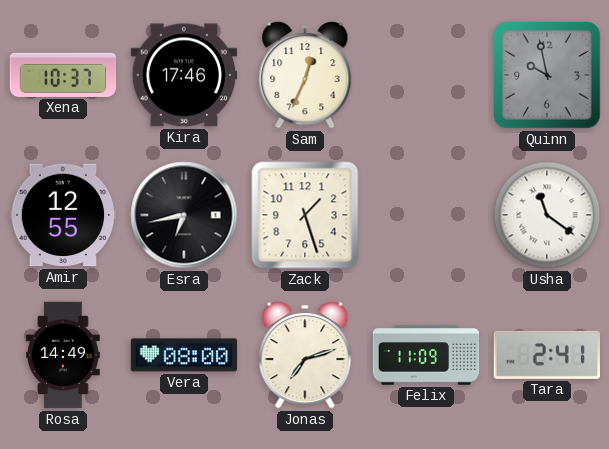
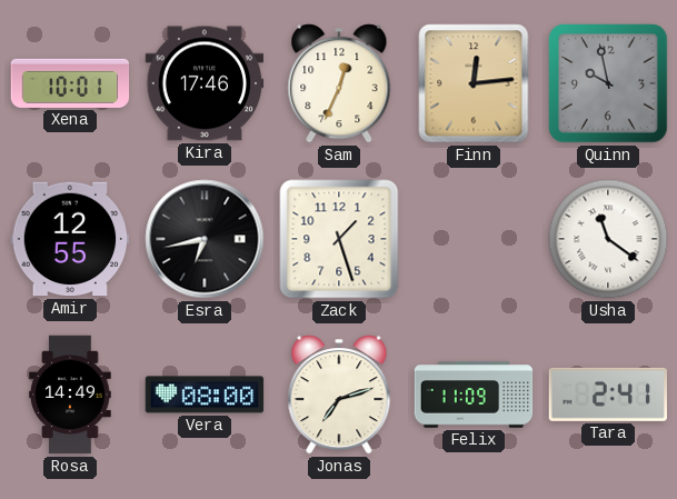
Xena: 10:37 -> 10:01 (70, 83)
Finn: none -> 12:14 (474, 83)
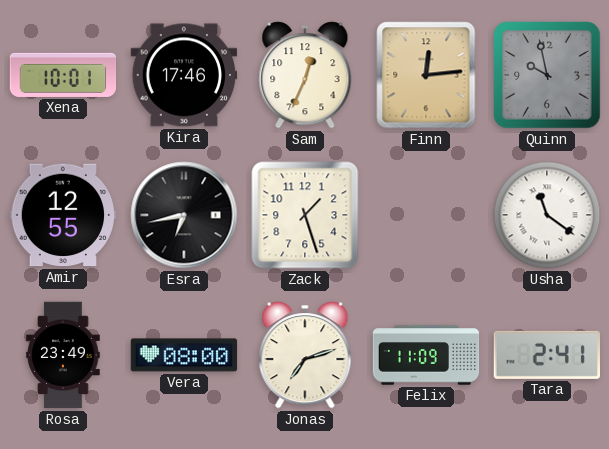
Rosa: 14:49 -> 23:49 (63, 355)
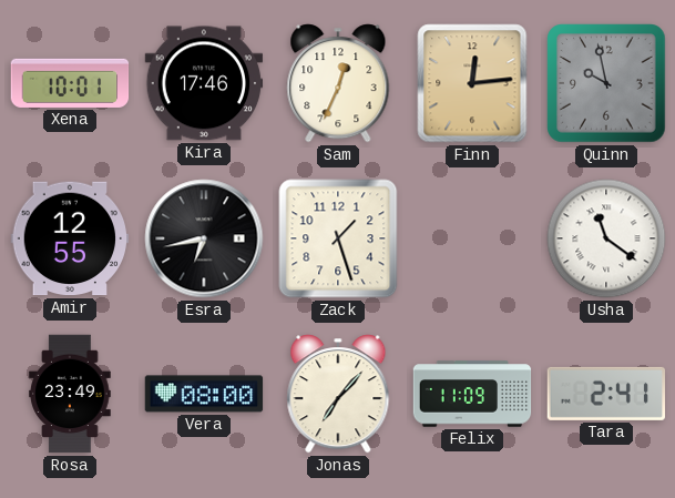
Jonas: 7:12 -> 7:07 (338, 394)
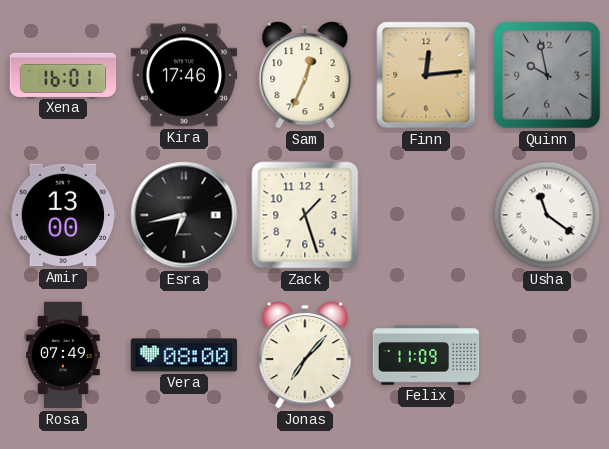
Xena: 10:01 -> 16:01 (63, 75)
Amir: 12:55 -> 13:00 (63, 215)
Rosa: 23:49 -> 07:49 (63, 355)
Tara: 2:41 -> none (605, 394)
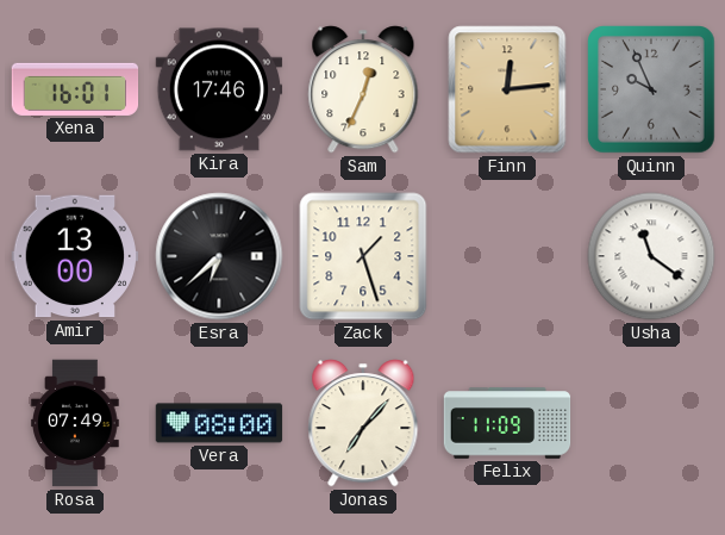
Quinn: 9:58 -> 9:56 (651, 89)
Esra: 6:43 -> 6:38 (219, 256)
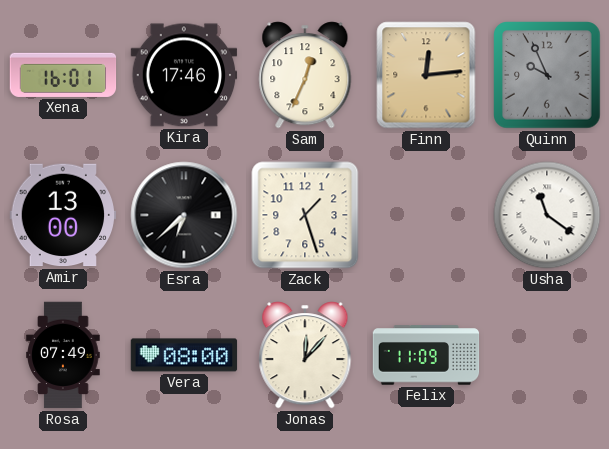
Jonas: 7:07 -> 12:07 (305, 355)
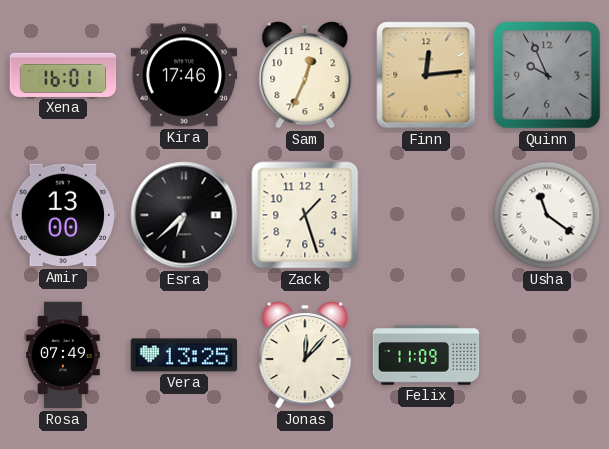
Vera: 08:00 -> 13:25 (184, 355)
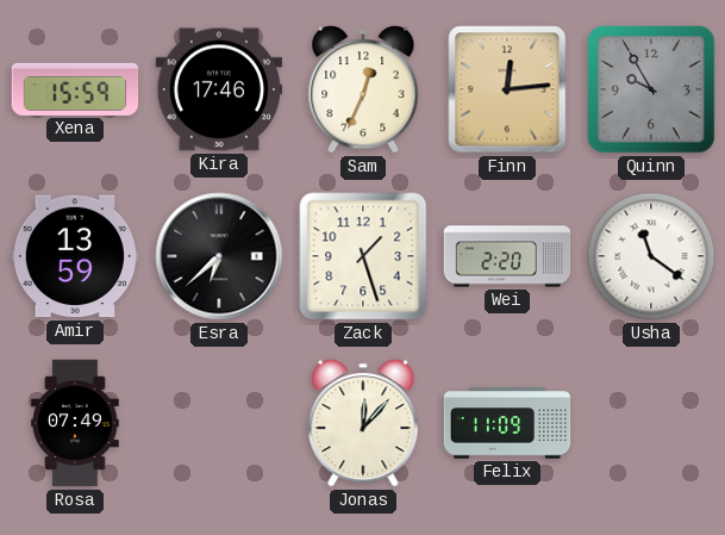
Xena: 16:01 -> 15:59 (75, 89)
Quinn: 9:56 -> 9:55 (651, 89)
Amir: 13:00 -> 13:59 (75, 256)
Wei: none -> 2:20 (507, 256)
Vera: 13:25 -> none (184, 355)
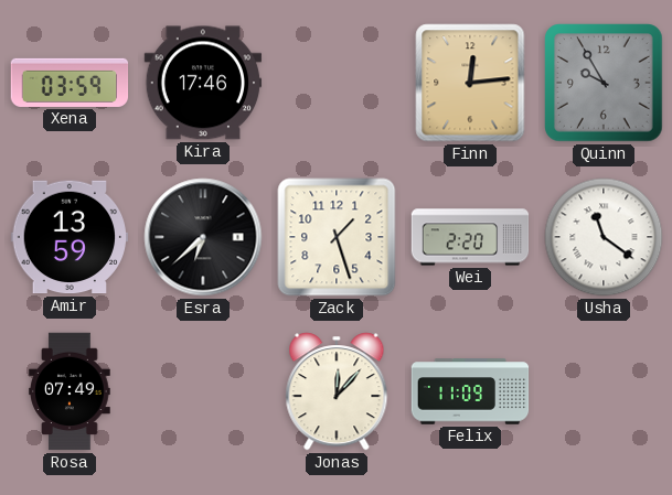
Xena: 15:59 -> 03:59 (70, 83)
Sam: 12:34 -> none (363, 89)
